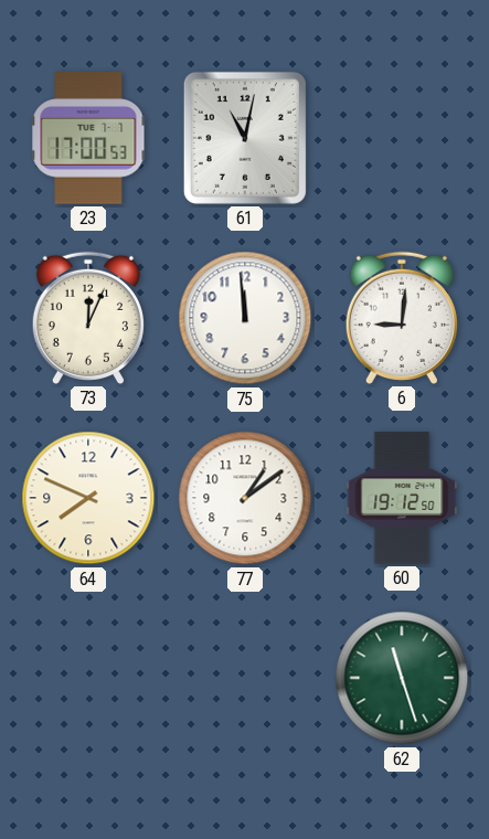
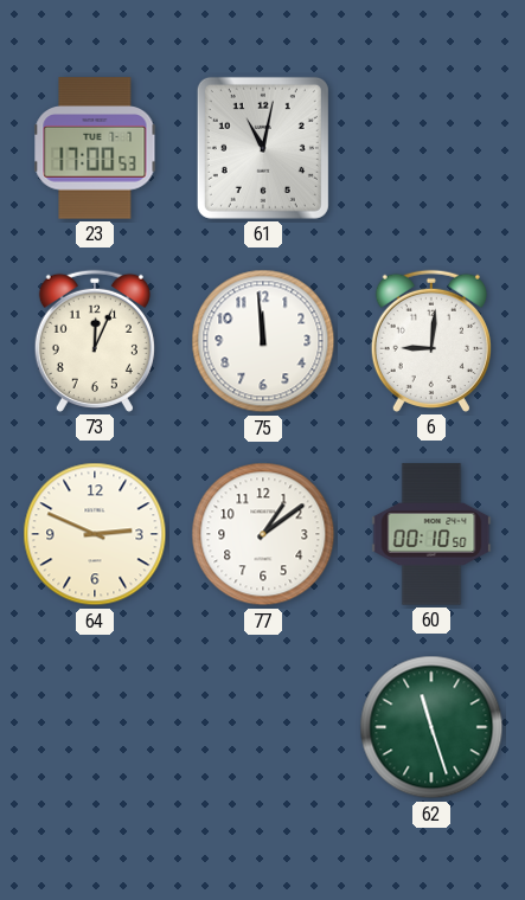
64: 7:49 -> 2:49 (95, 534)
60: 19:12 -> 00:10 (431, 534)
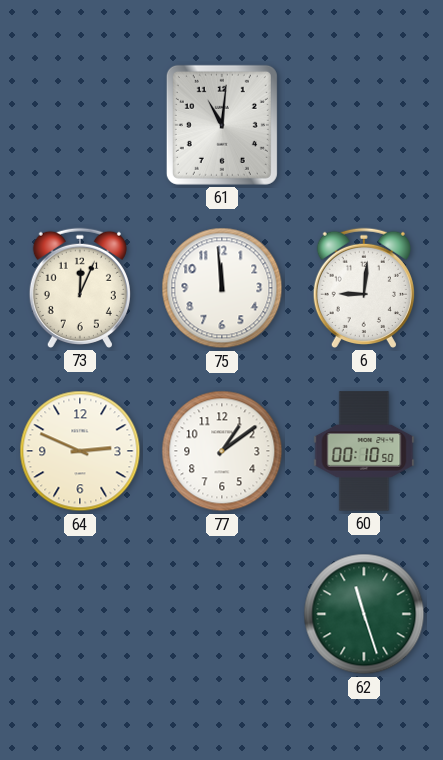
23: 17:00 -> none (95, 148)
61: 11:02 -> 11:01 (222, 125)
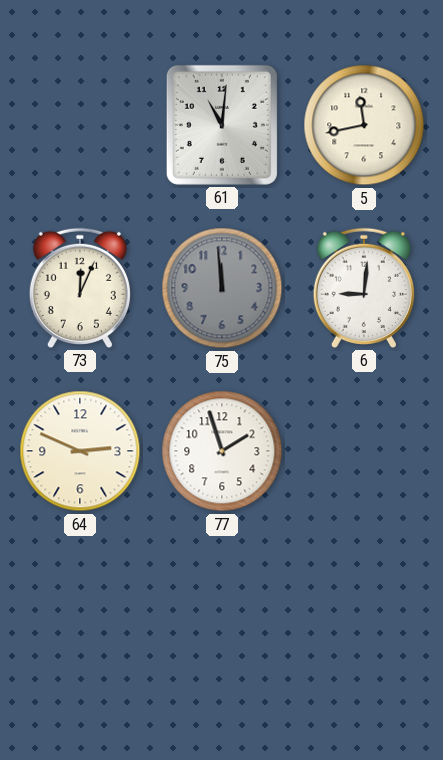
5: none -> 11:43 (364, 125)
75 dial: white -> grey (222, 288)
77: 1:09 -> 1:57 (222, 451)
60: 00:10 -> none (364, 451)
62: 11:27 -> none (364, 614)
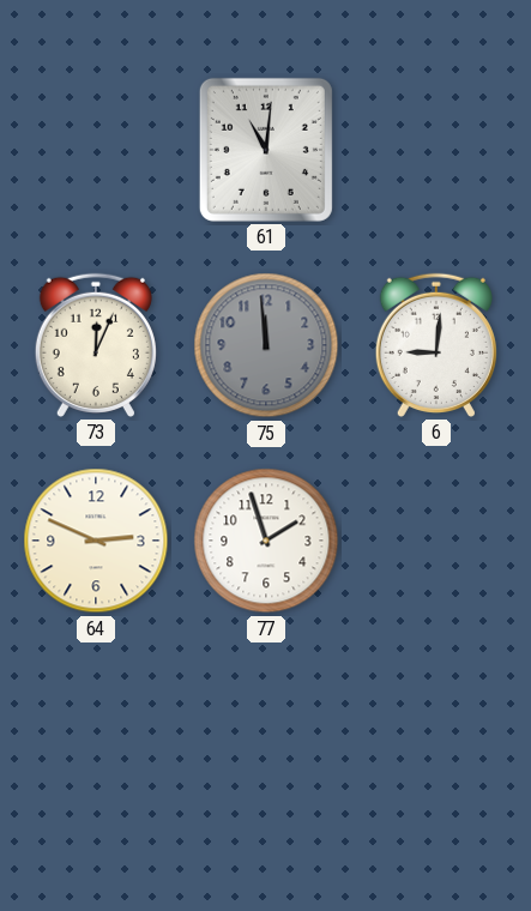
5: 11:43 -> none (364, 125)
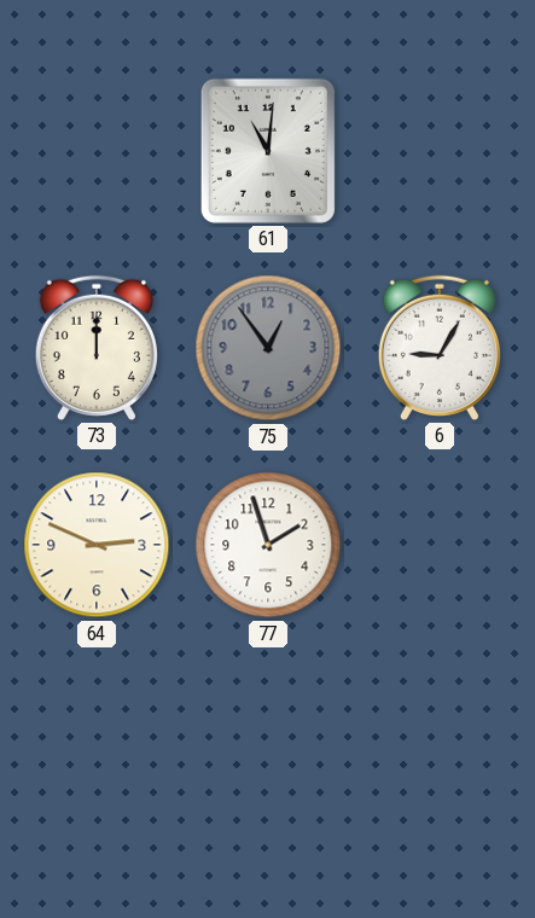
73: 12:04 -> 12:00 (97, 348)
75: 11:59 -> 12:54 (268, 348)
6: 9:01 -> 9:05 (440, 348)
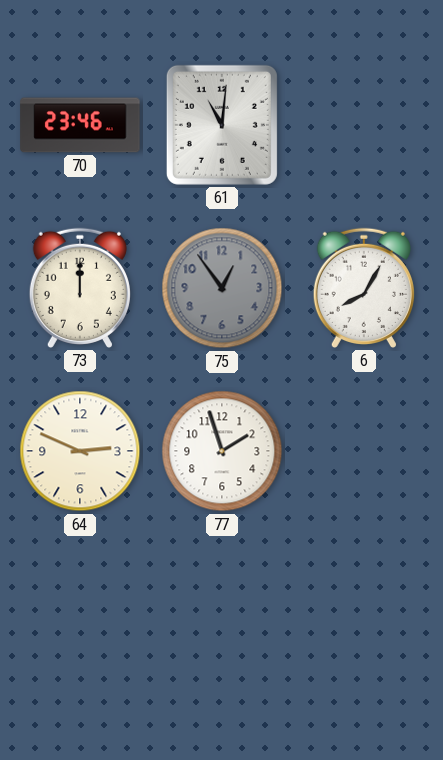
70: none -> 23:46 (80, 125)
6: 9:05 -> 8:05 (364, 288)
